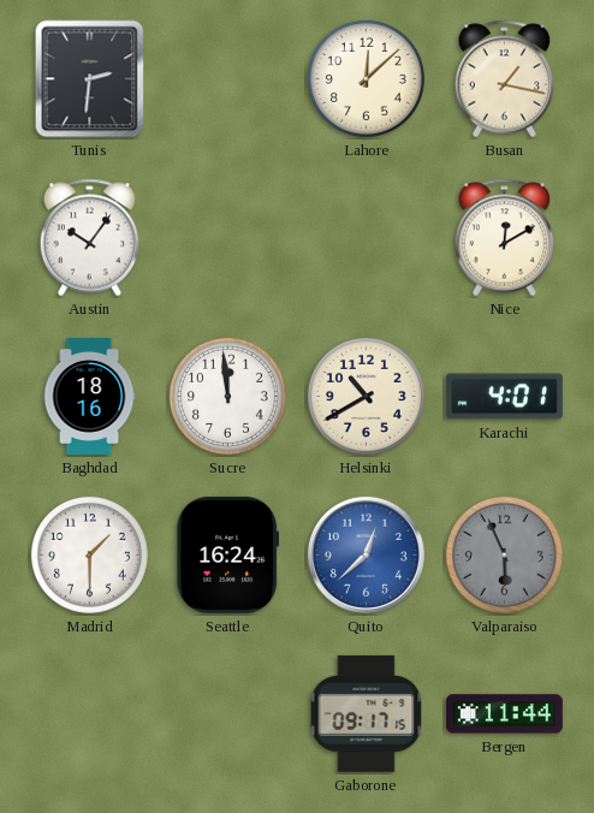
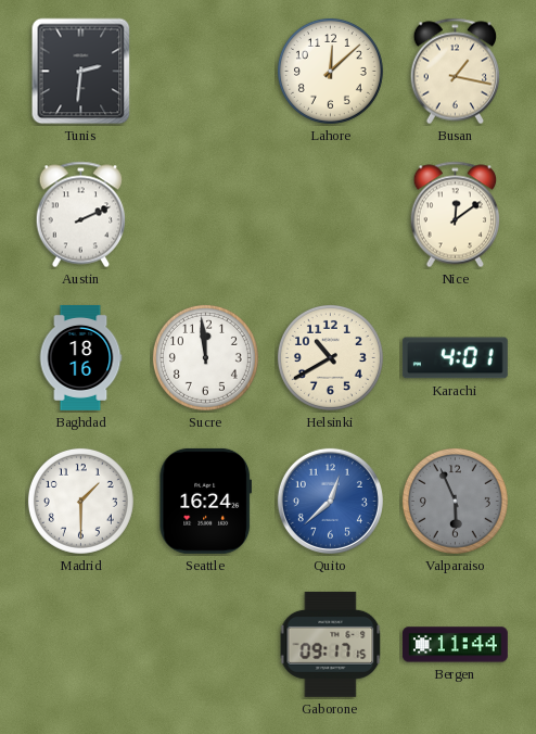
Austin: 10:06 -> 2:11 (80, 215)
Nice: 12:10 -> 12:09 (455, 215)
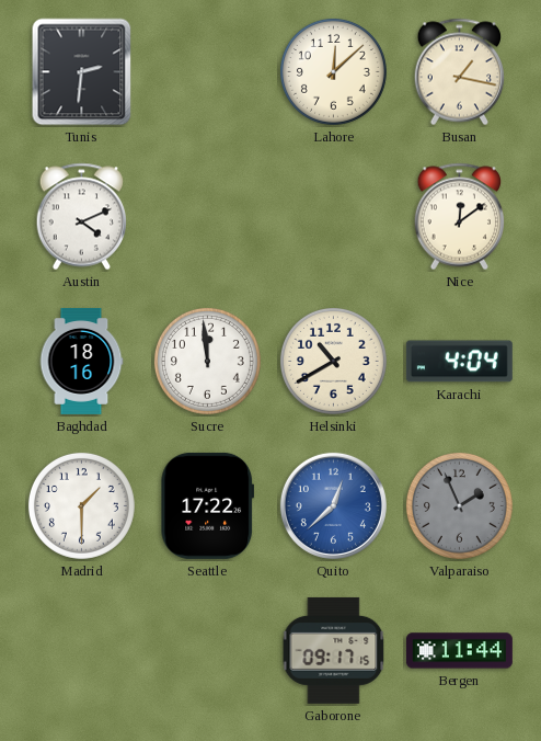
Austin: 2:11 -> 4:11 (81, 217)
Karachi: 4:01 -> 4:04 (459, 362)
Seattle: 16:24 -> 17:22 (207, 505)
Valparaiso: 5:56 -> 1:56 (459, 505)
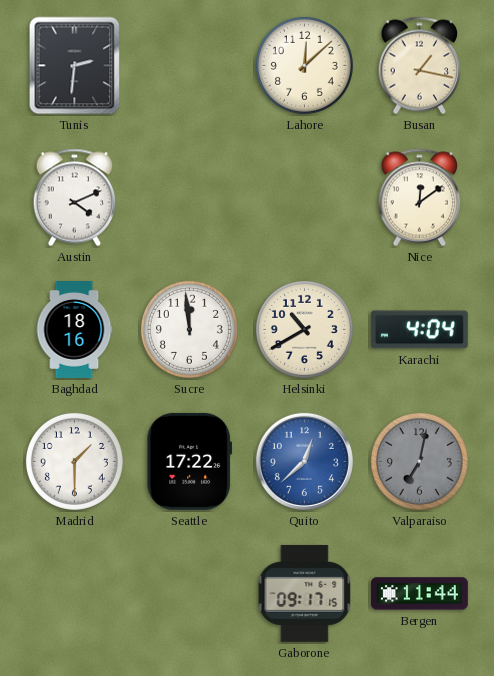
Valparaiso: 1:56 -> 7:02 (419, 461)
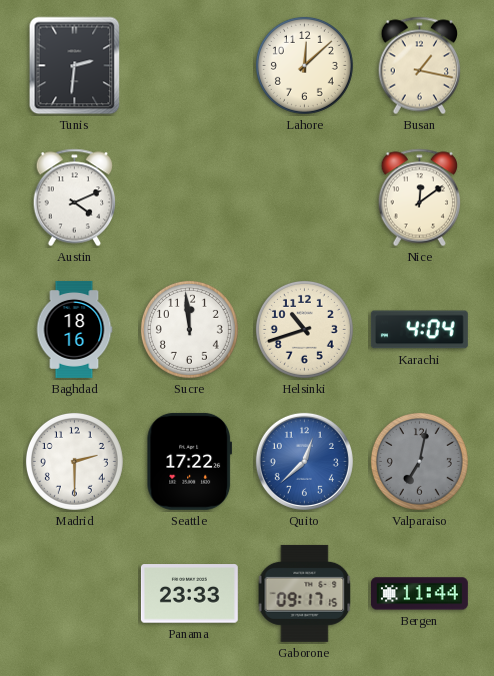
Helsinki: 10:40 -> 10:42 (304, 329)
Madrid: 1:30 -> 2:30 (74, 461)
Panama: none -> 23:33 (189, 594)
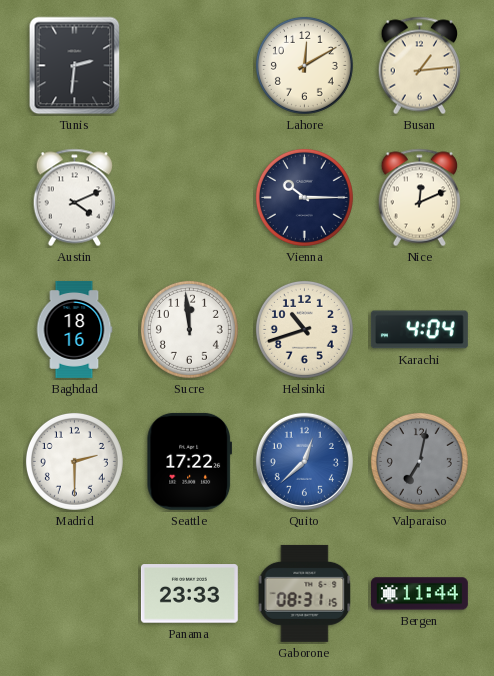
Lahore: 12:08 -> 12:10 (304, 65)
Busan: 1:17 -> 1:14 (419, 66)
Vienna: none -> 10:15 (304, 197)
Nice: 12:09 -> 12:11 (419, 198)
Gaborone: 09:17 -> 08:31 (305, 593)
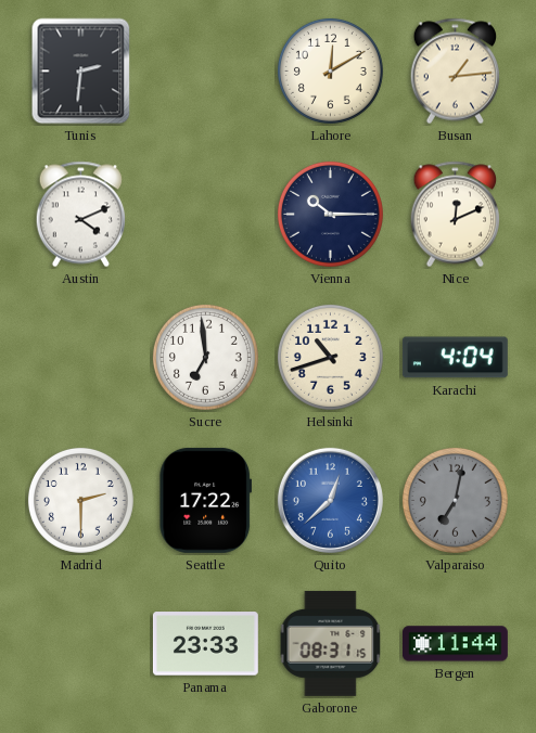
Baghdad: 18:16 -> none (74, 329)
Sucre: 11:59 -> 6:59 (205, 357)
